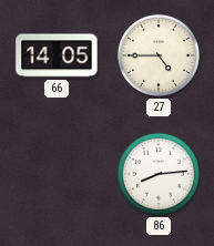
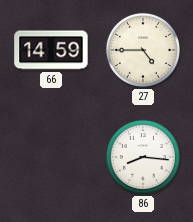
66: 14:05 -> 14:59 (51, 50)
86: 8:14 -> 8:16 (143, 157)
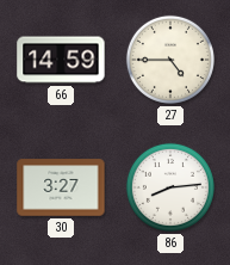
30: none -> 3:27 (61, 187)
86: 8:16 -> 8:14 (170, 187)
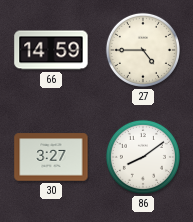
86: 8:14 -> 8:09 (143, 157)
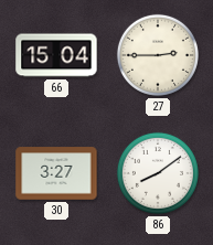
66: 14:59 -> 15:04 (56, 55)
27: 4:45 -> 2:45 (158, 55)
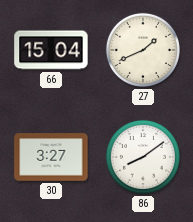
27: 2:45 -> 1:41 (143, 50)
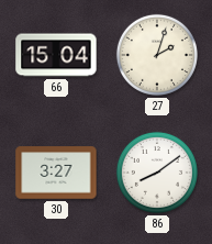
27: 1:41 -> 2:03 (157, 55)
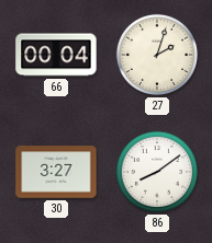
66: 15:04 -> 00:04 (56, 55)
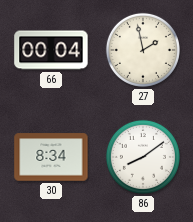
27: 2:03 -> 1:58 (143, 50)
30: 3:27 -> 8:34 (51, 157)
